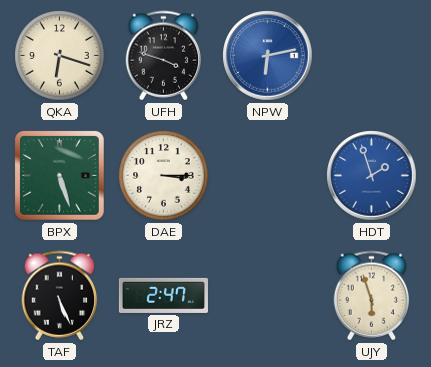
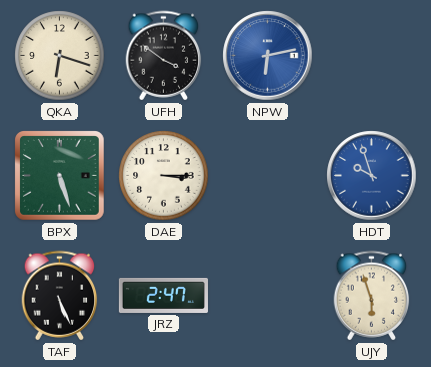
UFH: 3:48 -> 3:51 (164, 56)
HDT: 1:57 -> 9:57 (372, 176)
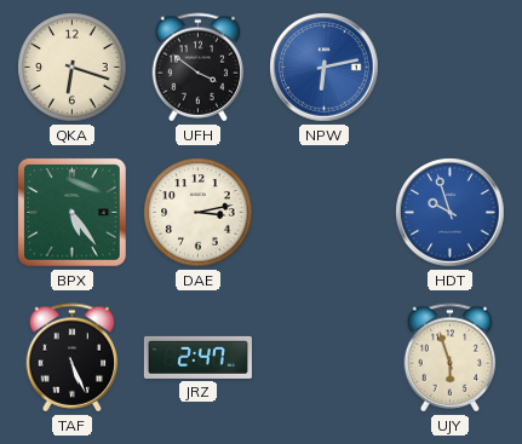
BPX: 5:27 -> 5:24 (73, 213)
DAE: 3:15 -> 3:13 (199, 213)
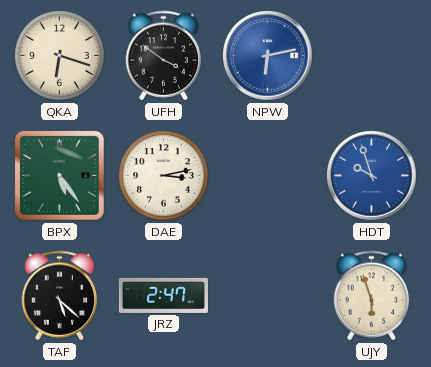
TAF: 5:26 -> 5:22 (60, 296)
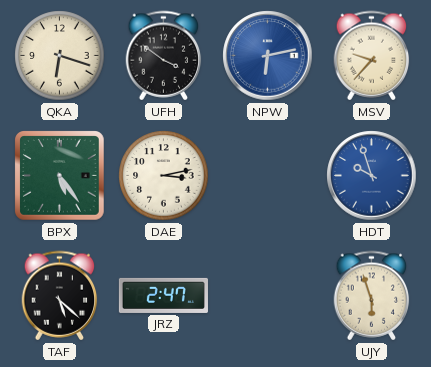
MSV: none -> 9:37 (372, 56)
